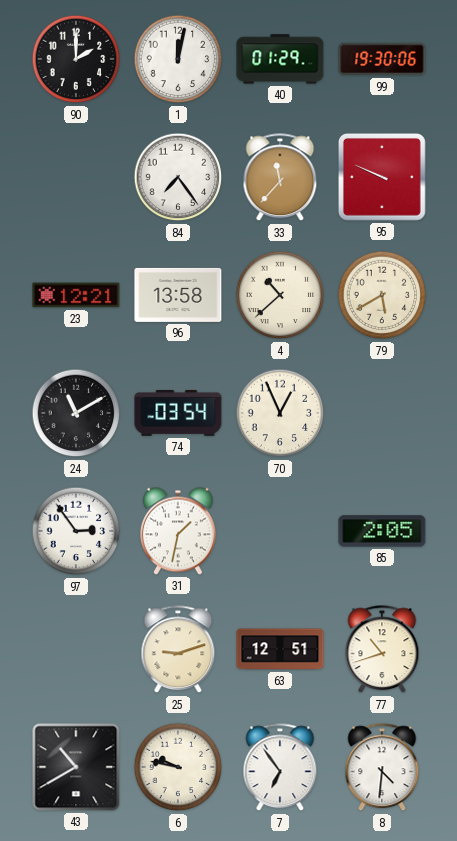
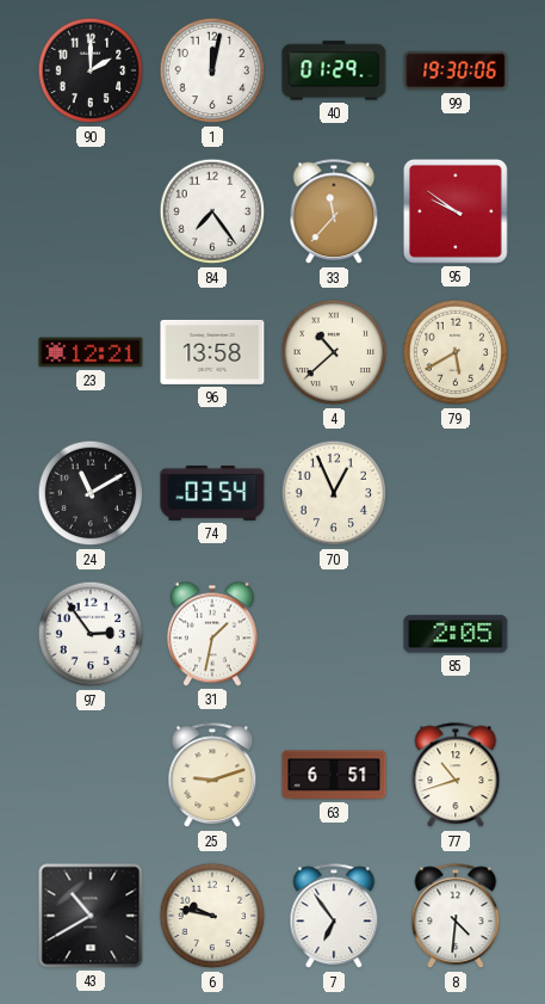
95: 9:49 -> 9:51 (456, 211)
63: 12:51 -> 6:51 (334, 775)
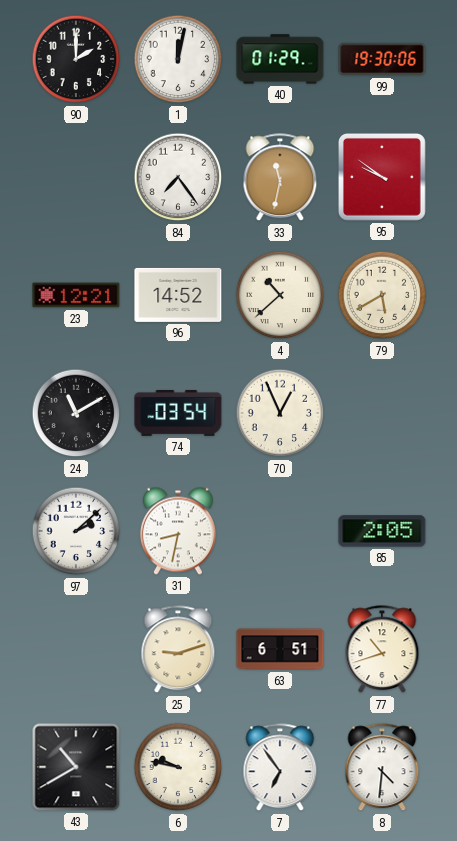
33: 11:37 -> 11:32 (280, 178)
96: 13:58 -> 14:52 (178, 295)
97: 2:54 -> 2:08 (76, 531)
31: 1:32 -> 8:32 (178, 531)
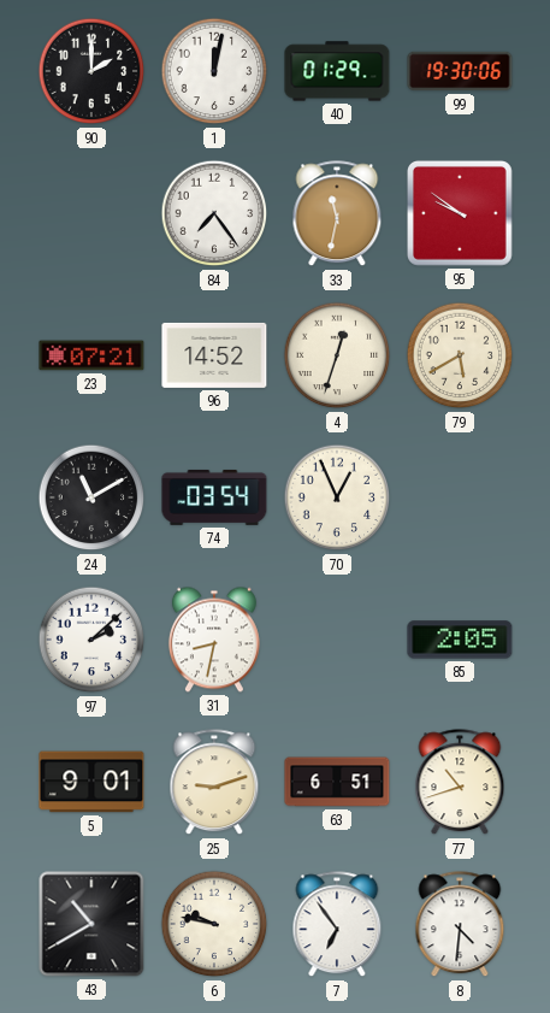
23: 12:21 -> 07:21 (91, 355)
4: 10:38 -> 12:33 (337, 355)
5: none -> 9:01 (91, 782)
